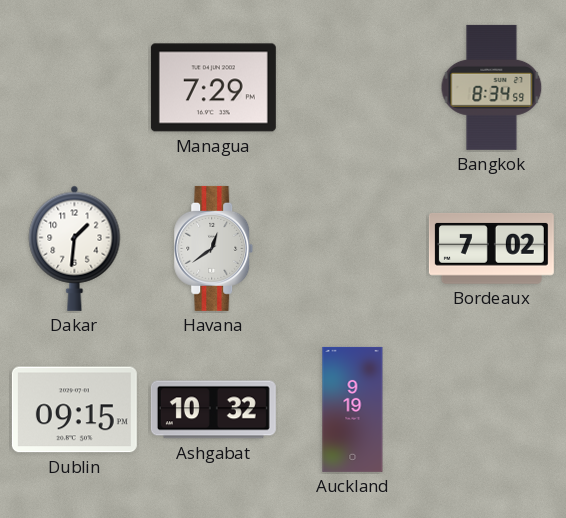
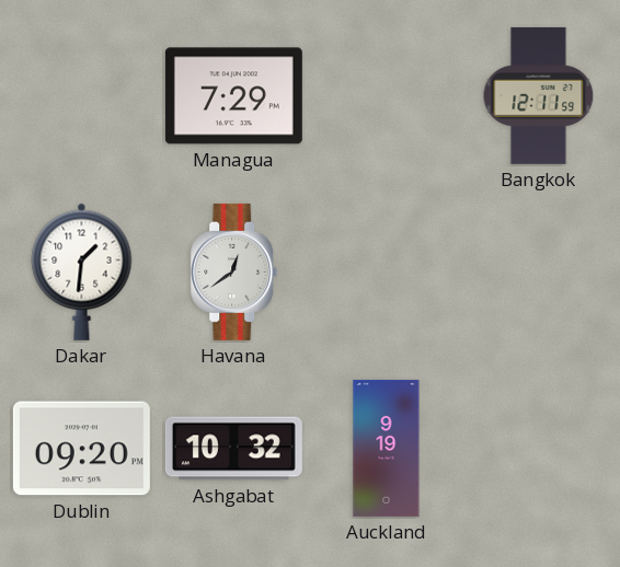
Bangkok: 8:34 -> 12:11 (539, 95)
Bordeaux: 7:02 -> none (491, 248)
Dublin: 09:15 -> 09:20 (81, 449)
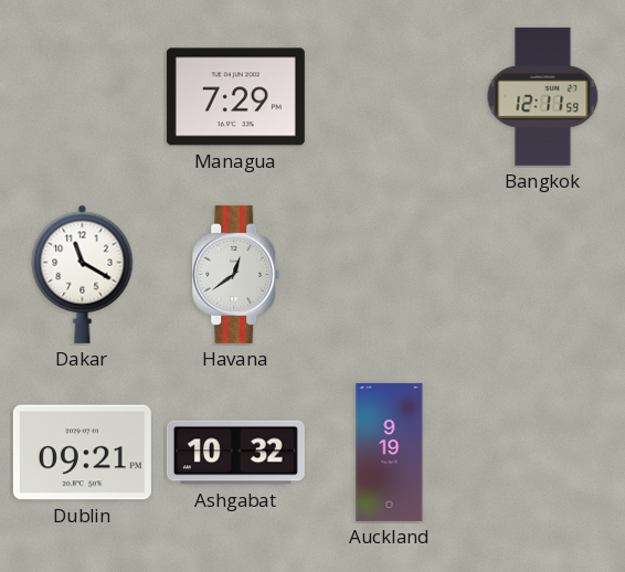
Dakar: 1:31 -> 11:20 (83, 274)
Dublin: 09:20 -> 09:21 (82, 453)
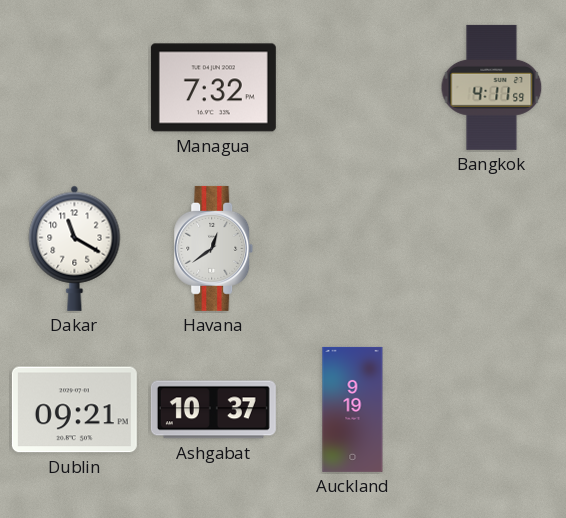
Managua: 7:29 -> 7:32 (213, 88)
Bangkok: 12:11 -> 4:11 (492, 87)
Ashgabat: 10:32 -> 10:37 (213, 410)
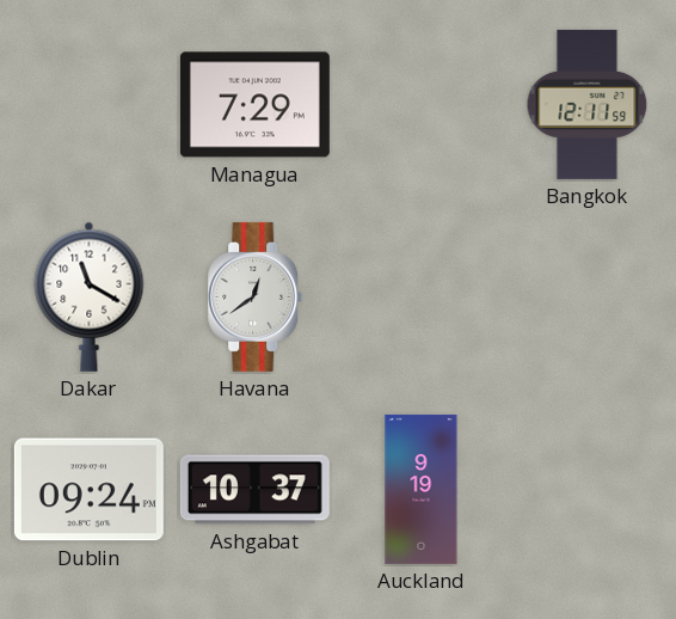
Managua: 7:32 -> 7:29 (254, 105)
Bangkok: 4:11 -> 12:11 (588, 104)
Dublin: 09:21 -> 09:24 (88, 490)
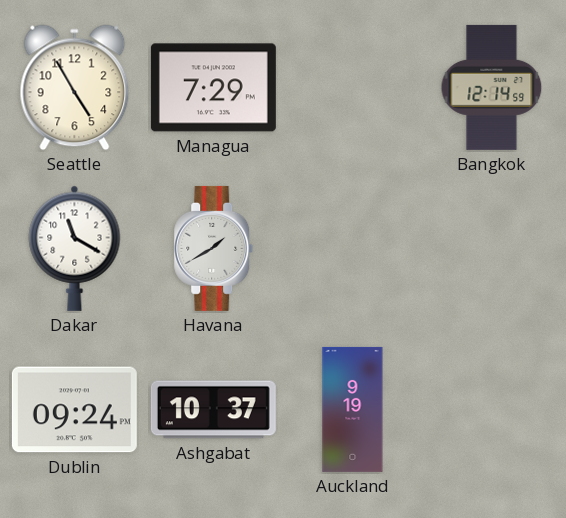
Seattle: none -> 4:55 (75, 88)
Bangkok: 12:11 -> 12:14 (492, 87)
Havana: 12:39 -> 1:40 (214, 248)
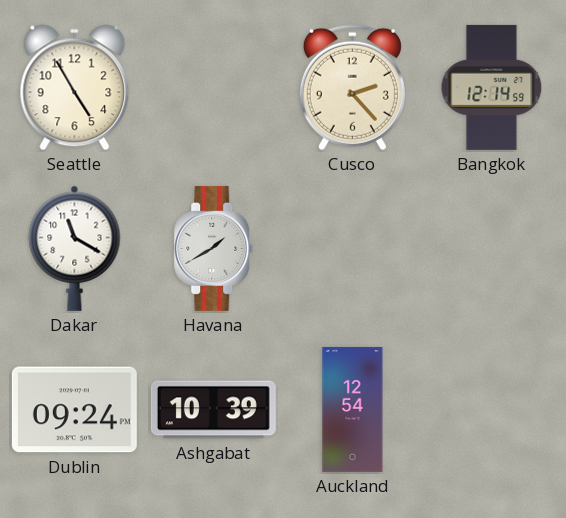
Managua: 7:29 -> none (213, 88)
Cusco: none -> 2:23 (352, 88)
Ashgabat: 10:37 -> 10:39 (213, 410)
Auckland: 9:19 -> 12:54 (353, 409)
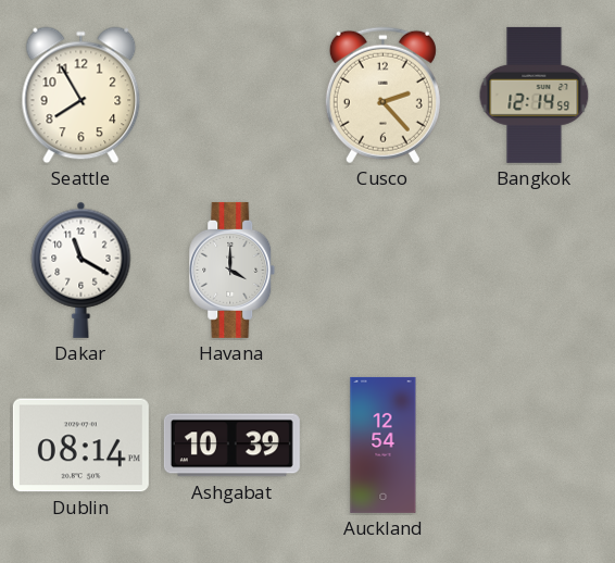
Seattle: 4:55 -> 7:55 (81, 96)
Havana: 1:40 -> 4:00 (233, 270)
Dublin: 09:24 -> 08:14 (80, 446)
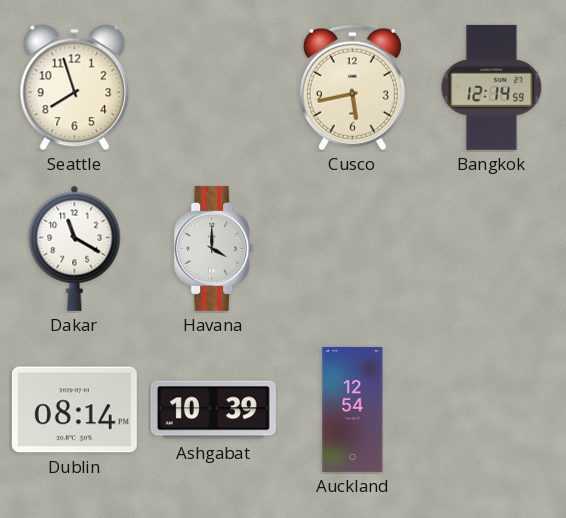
Seattle: 7:55 -> 7:57 (75, 88)
Cusco: 2:23 -> 5:43 (352, 88)
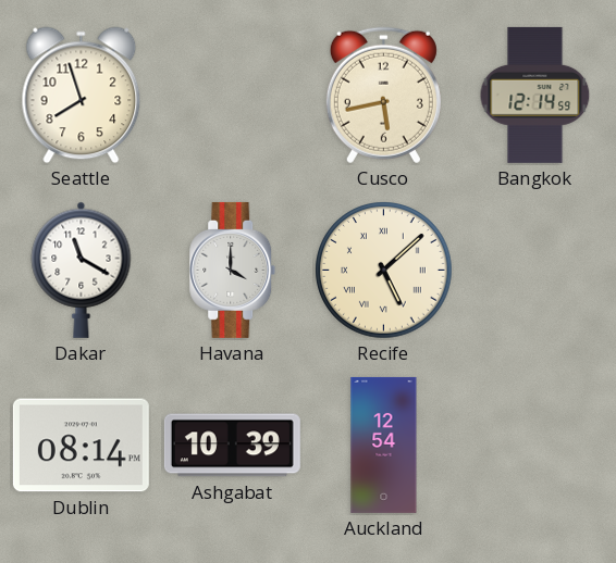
Recife: none -> 5:08 (384, 271)
